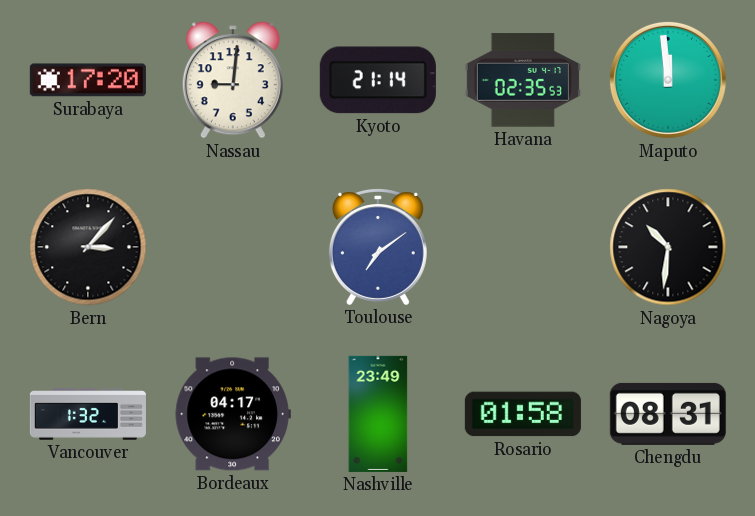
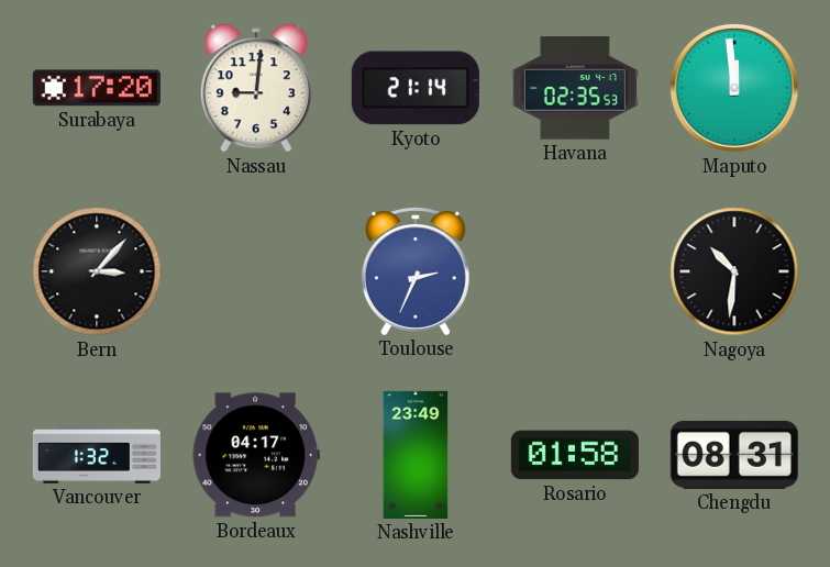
Toulouse: 7:09 -> 2:34 (416, 271)
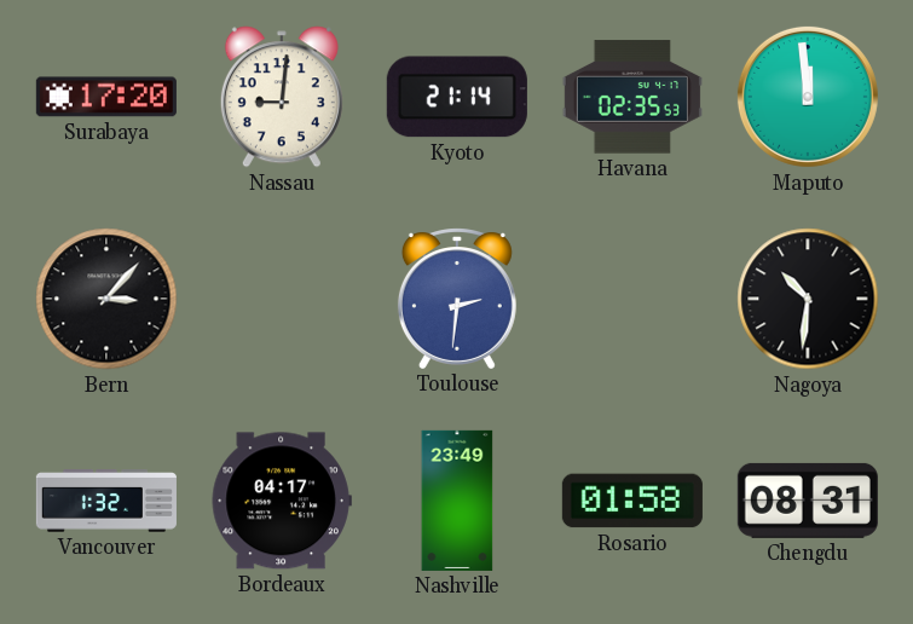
Toulouse: 2:34 -> 2:31 (457, 299)
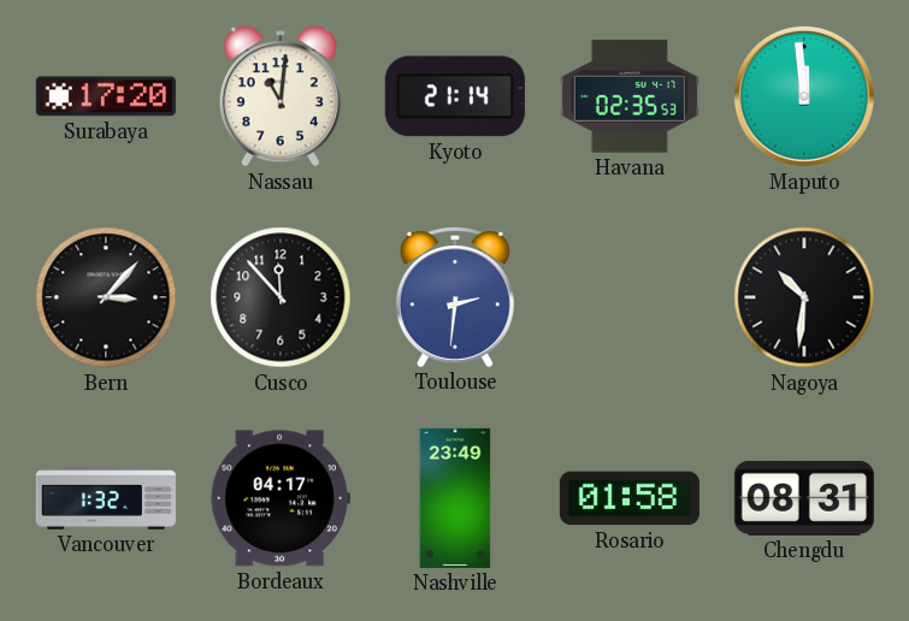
Nassau: 9:01 -> 11:01 (281, 96)
Cusco: none -> 11:53 (281, 297)
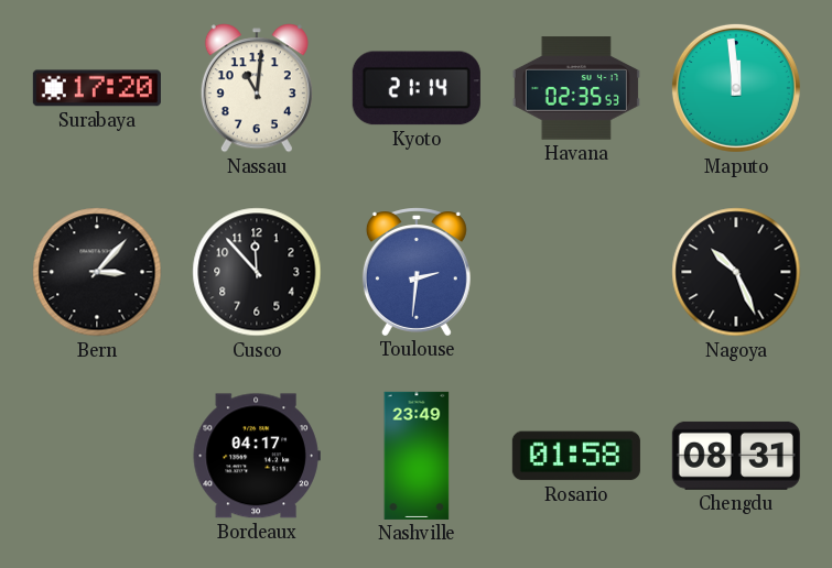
Nagoya: 10:31 -> 10:26 (736, 272)
Vancouver: 1:32 -> none (106, 498)
